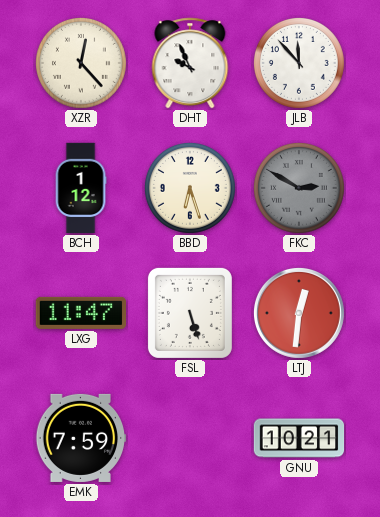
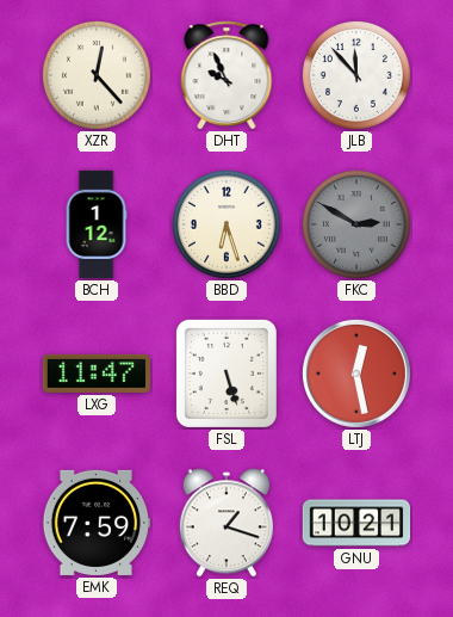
LTJ: 12:31 -> 12:28 (356, 374)
REQ: none -> 1:18 (226, 523)
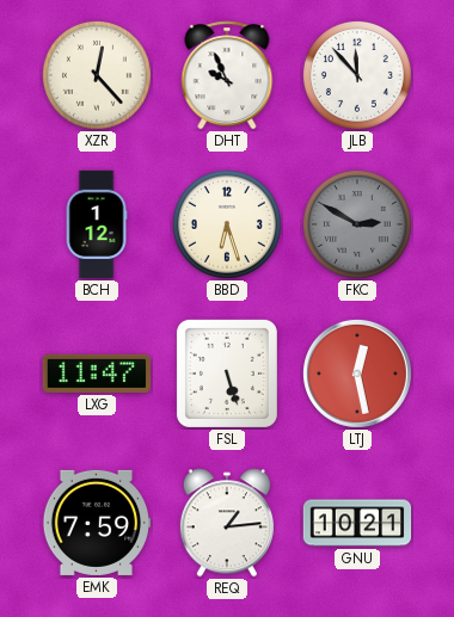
REQ: 1:18 -> 1:14 (227, 523)
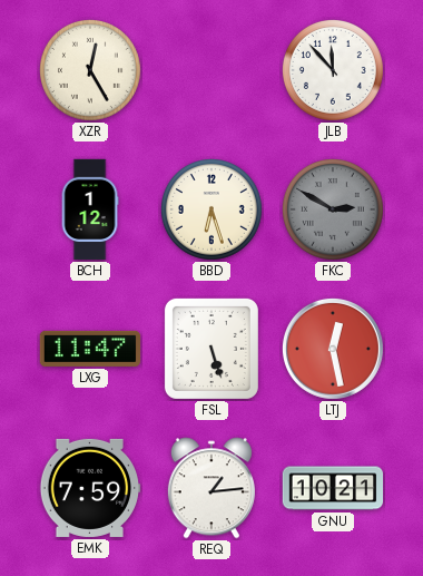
XZR: 12:23 -> 12:25 (90, 70)
DHT: 9:56 -> none (227, 75)
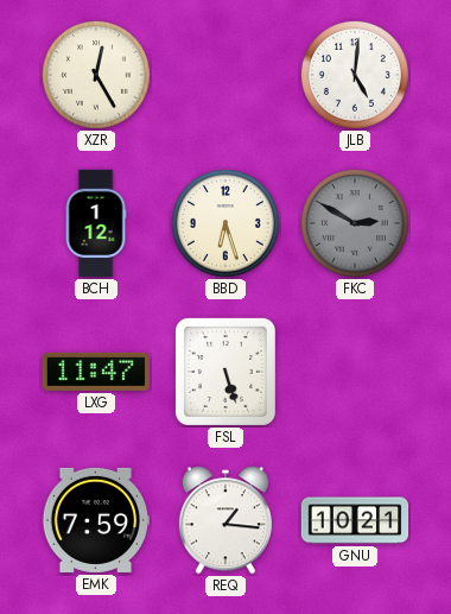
JLB: 11:53 -> 5:01 (355, 75)
LTJ: 12:28 -> none (333, 349)
REQ: 1:14 -> 1:16 (225, 520)
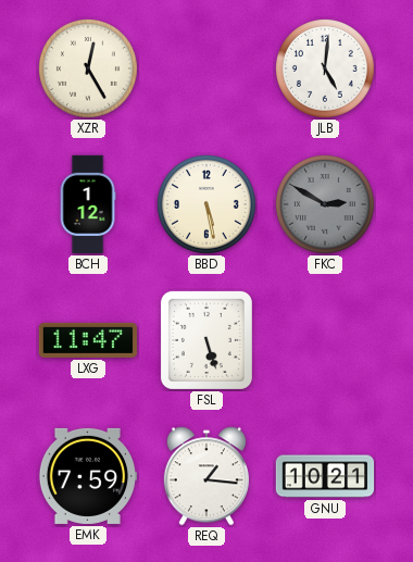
BBD: 6:27 -> 5:28 (206, 204)
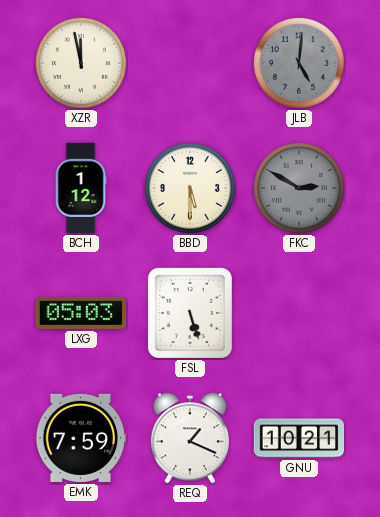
XZR: 12:25 -> 11:58 (81, 63)
JLB dial: white -> grey (299, 63)
BBD: 5:28 -> 5:30 (190, 188)
LXG: 11:47 -> 05:03 (80, 313)
REQ: 1:16 -> 1:19 (190, 438)
